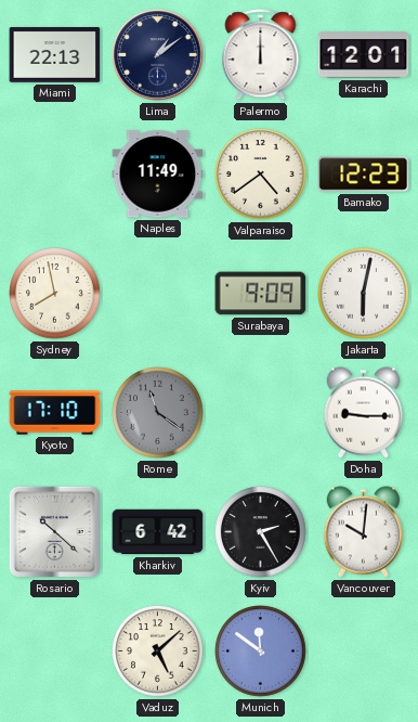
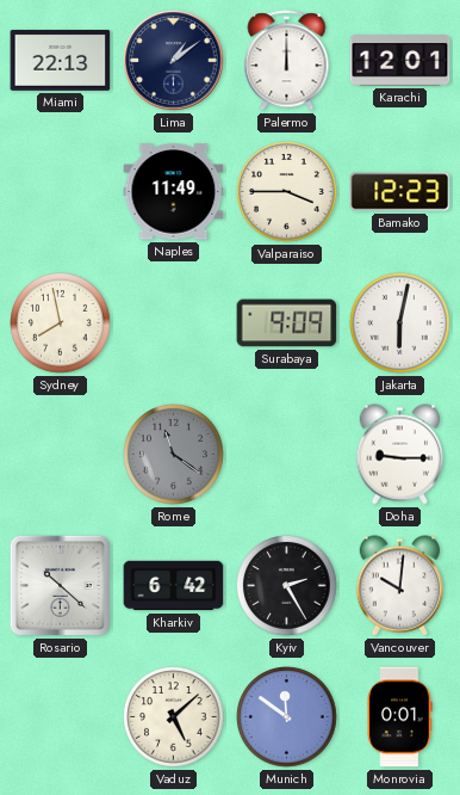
Valparaiso: 4:39 -> 3:45 (287, 192)
Kyoto: 17:10 -> none (55, 413)
Monrovia: none -> 0:01 (399, 717)
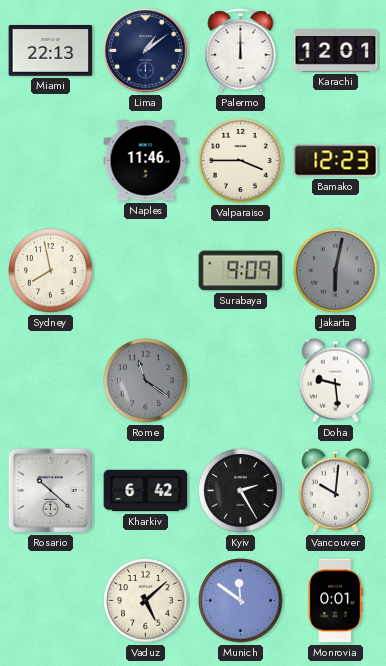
Naples: 11:49 -> 11:46 (146, 161)
Jakarta dial: white -> grey (336, 271)
Doha: 9:15 -> 9:29 (336, 381)
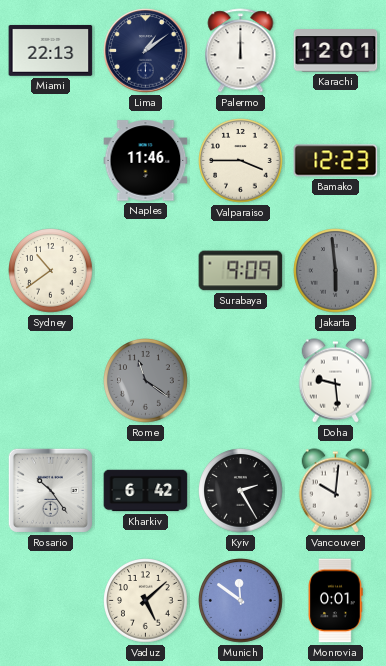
Sydney: 7:58 -> 10:39 (51, 271)
Jakarta: 6:02 -> 5:59 (336, 271)
Rosario: 10:22 -> 10:24 (50, 490)
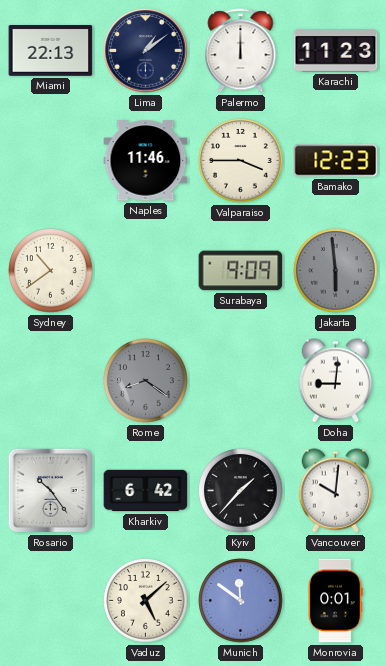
Karachi: 12:01 -> 11:23 (336, 51)
Rome: 11:21 -> 8:21 (146, 381)
Doha: 9:29 -> 9:01 (336, 381)
Kyiv: 2:25 -> 1:37 (241, 491)
